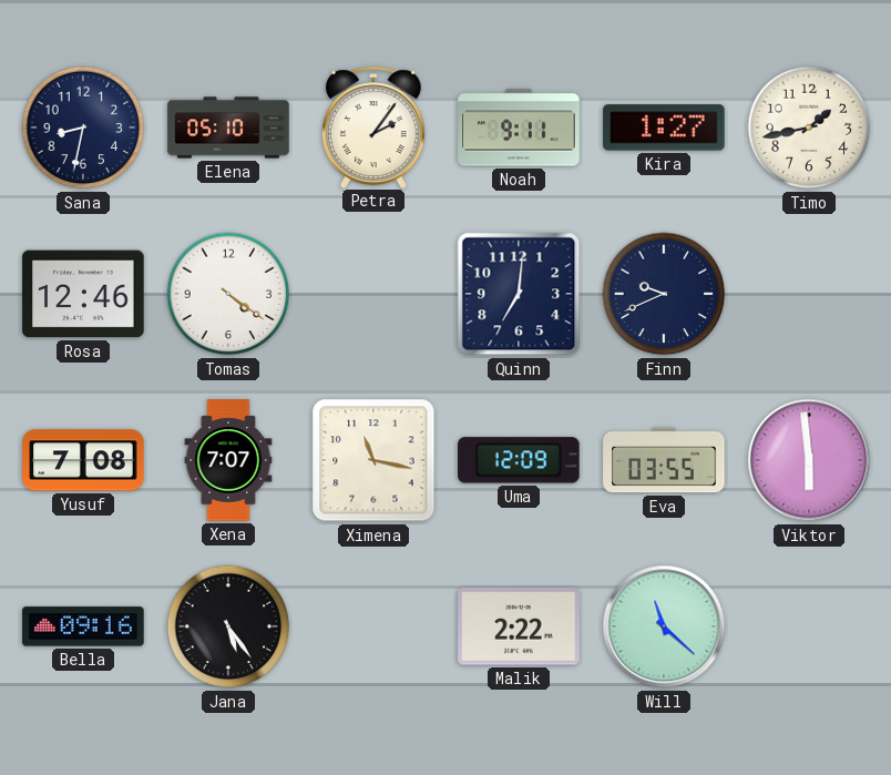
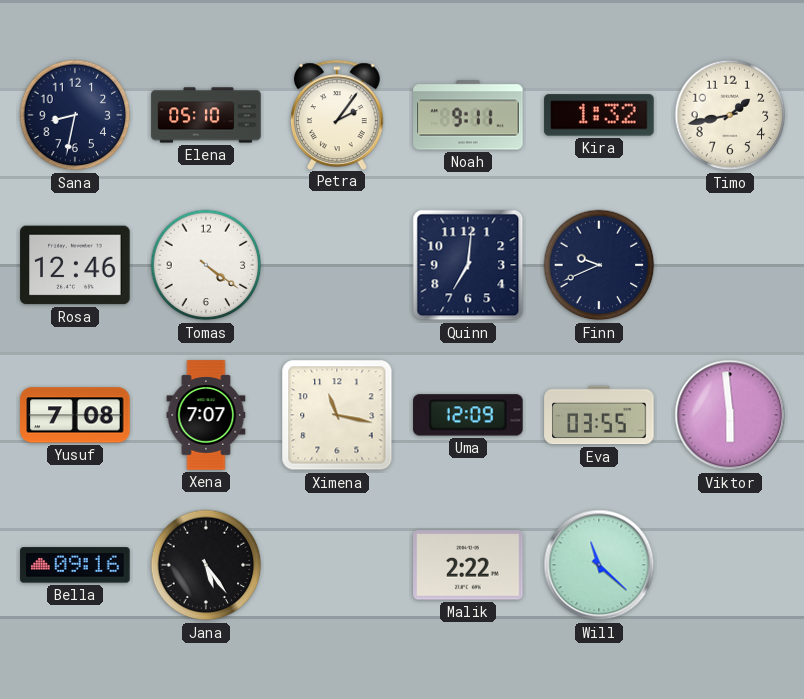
Kira: 1:27 -> 1:32 (599, 115)
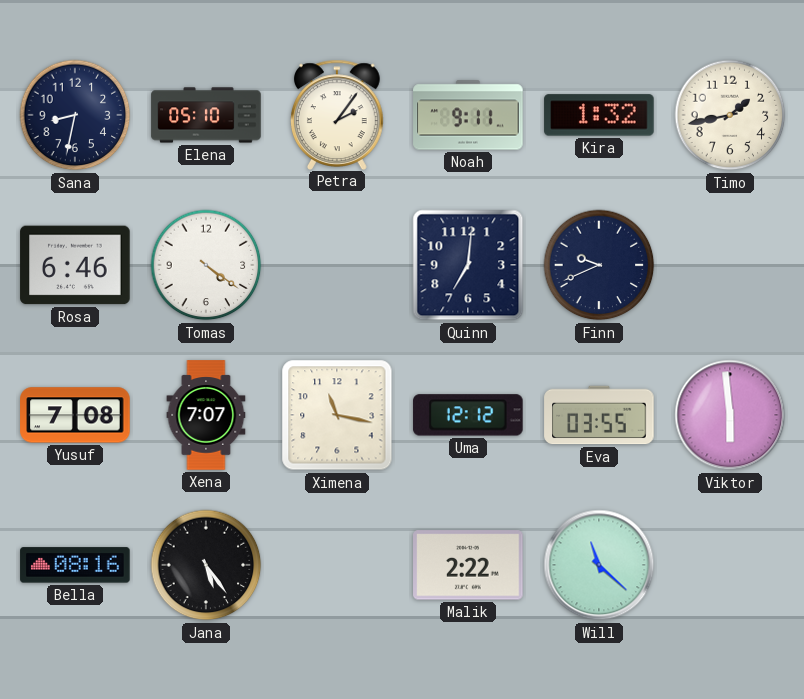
Rosa: 12:46 -> 6:46 (75, 265)
Uma: 12:09 -> 12:12 (468, 415)
Bella: 09:16 -> 08:16 (75, 565)
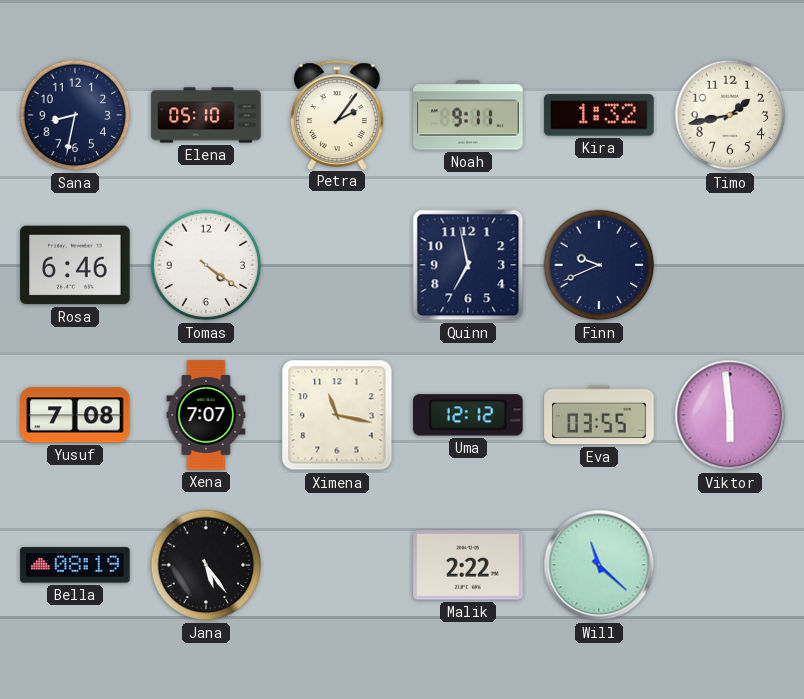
Quinn: 7:01 -> 6:58 (468, 265)
Bella: 08:16 -> 08:19 (75, 565)
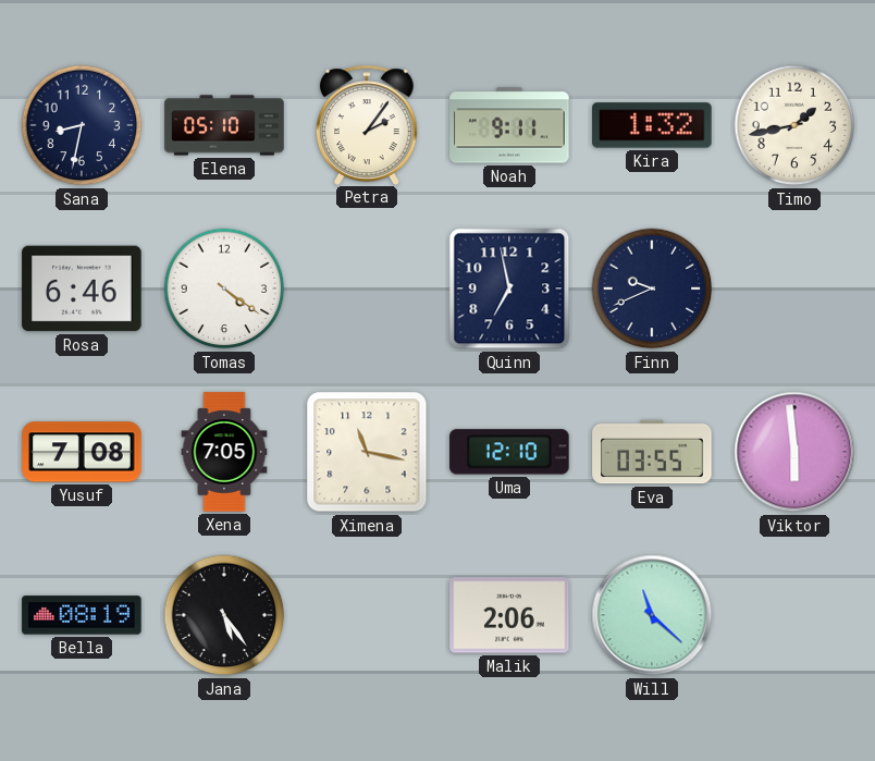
Xena: 7:07 -> 7:05 (224, 452)
Uma: 12:12 -> 12:10 (509, 452)
Malik: 2:22 -> 2:06 (509, 615)
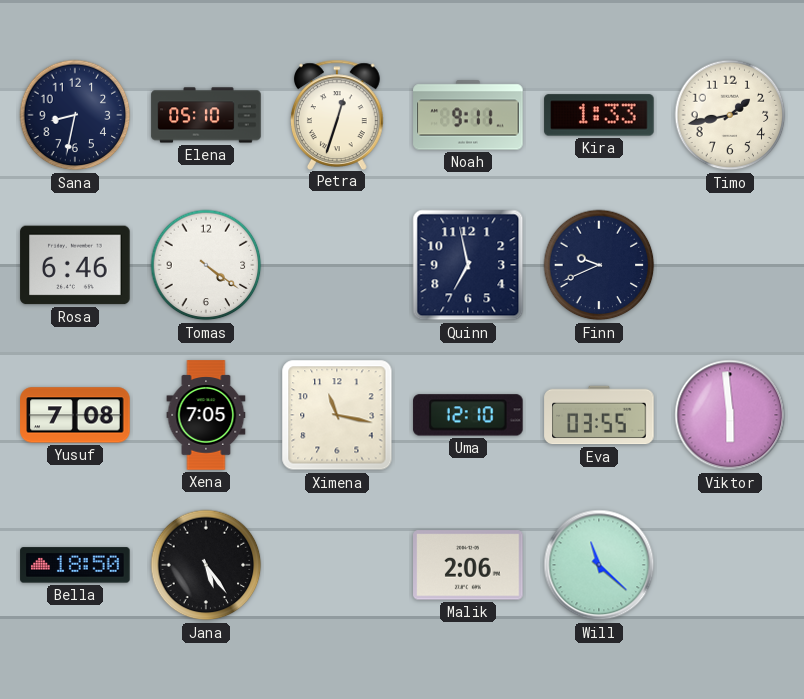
Petra: 2:06 -> 12:33 (338, 114)
Kira: 1:32 -> 1:33 (599, 115)
Bella: 08:19 -> 18:50 (75, 565)
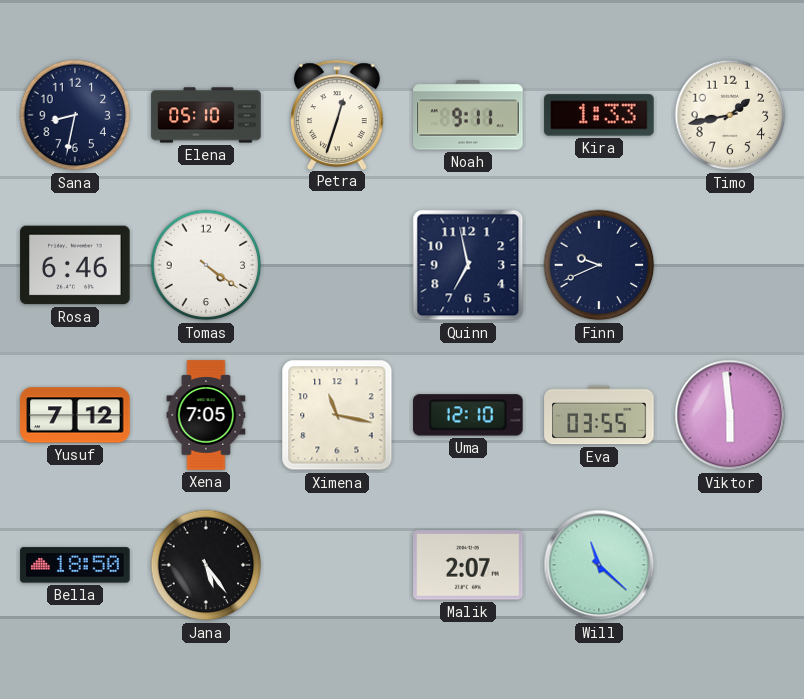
Yusuf: 7:08 -> 7:12 (75, 415)
Malik: 2:06 -> 2:07 (468, 565)
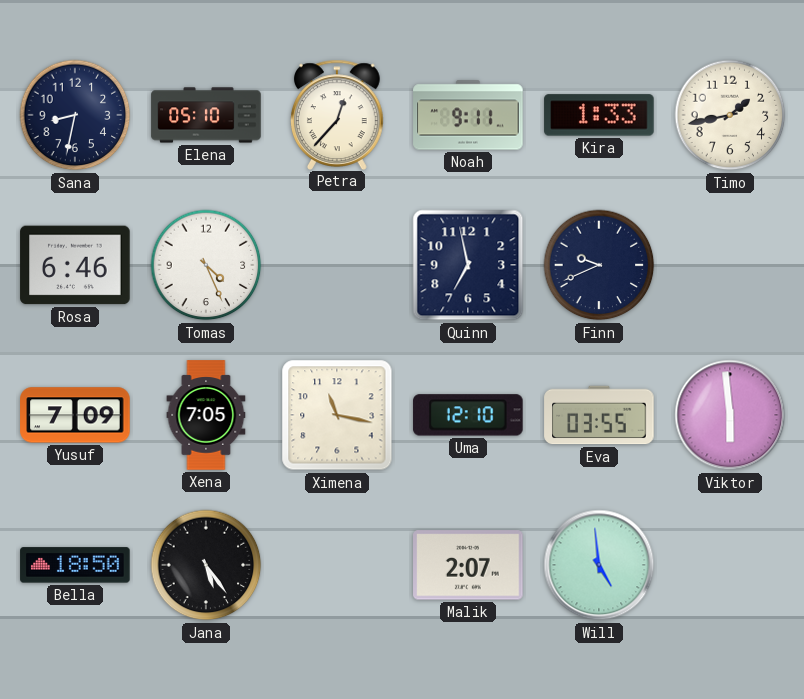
Petra: 12:33 -> 12:37 (338, 114)
Tomas: 4:21 -> 4:26 (206, 265)
Yusuf: 7:12 -> 7:09 (75, 415)
Will: 11:22 -> 4:59 (599, 565)
